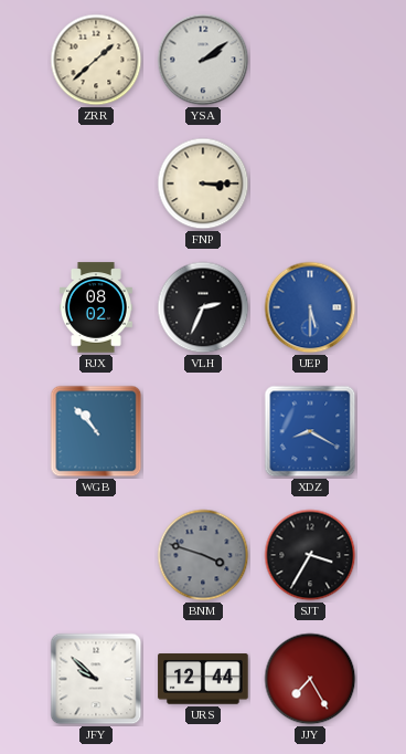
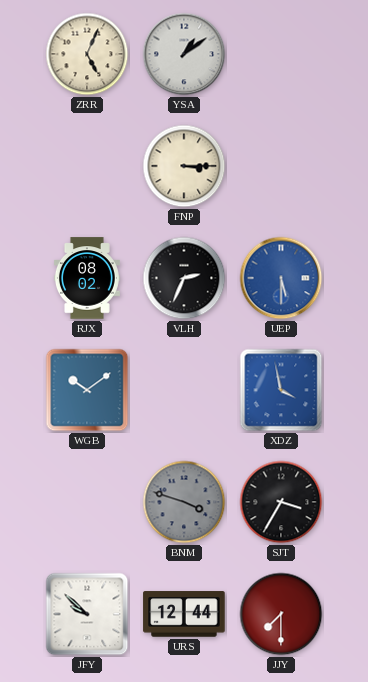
ZRR: 1:38 -> 5:04 (87, 54)
YSA: 2:09 -> 1:09 (184, 54)
WGB: 10:53 -> 10:09 (87, 390)
XDZ: 8:20 -> 3:58 (281, 390)
JJY: 7:25 -> 7:30 (281, 614)
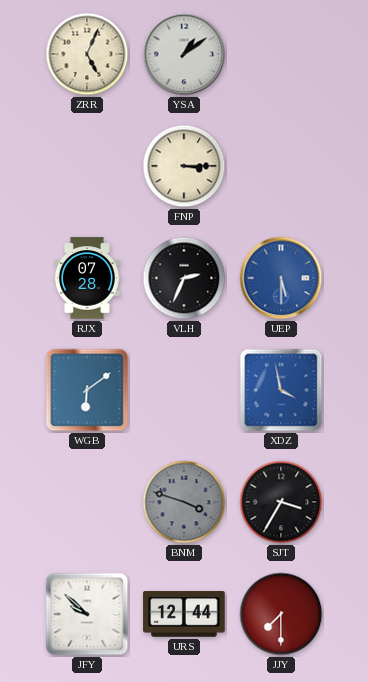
RJX: 08:02 -> 07:28 (87, 278)
WGB: 10:09 -> 6:09 (87, 390)
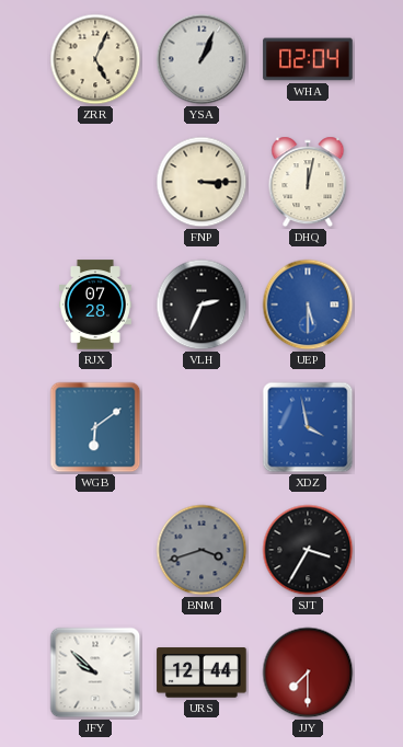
YSA: 1:09 -> 1:04 (201, 59)
WHA: none -> 02:04 (308, 59)
DHQ: none -> 12:02 (308, 182)
BNM: 3:48 -> 3:42 (201, 550)
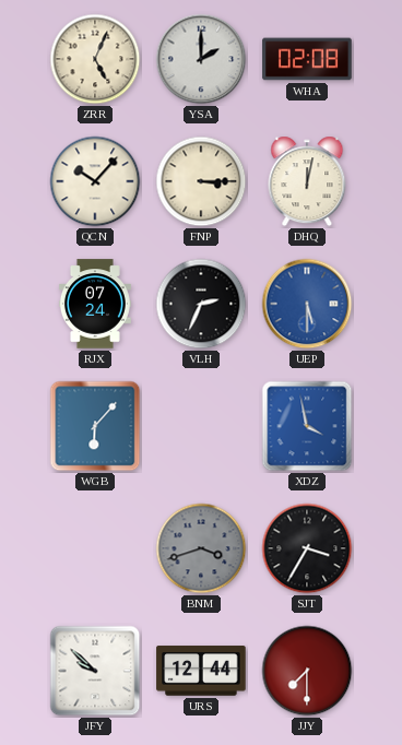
YSA: 1:04 -> 2:00 (201, 59)
WHA: 02:04 -> 02:08 (307, 59)
QCN: none -> 10:07 (95, 181)
RJX: 07:28 -> 07:24 (95, 304)
WGB: 6:09 -> 6:07 (95, 426)
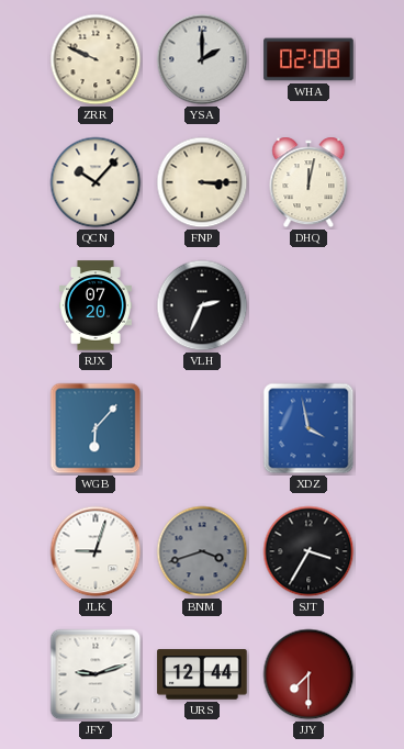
ZRR: 5:04 -> 9:49 (96, 59)
RJX: 07:24 -> 07:20 (96, 305)
UEP: 5:30 -> none (307, 304)
JLK: none -> 9:03 (96, 551)
JFY: 9:52 -> 9:12 (96, 674)
